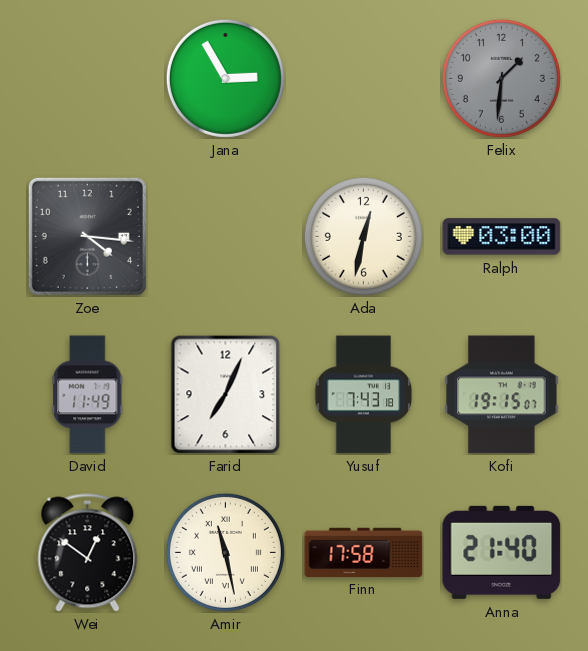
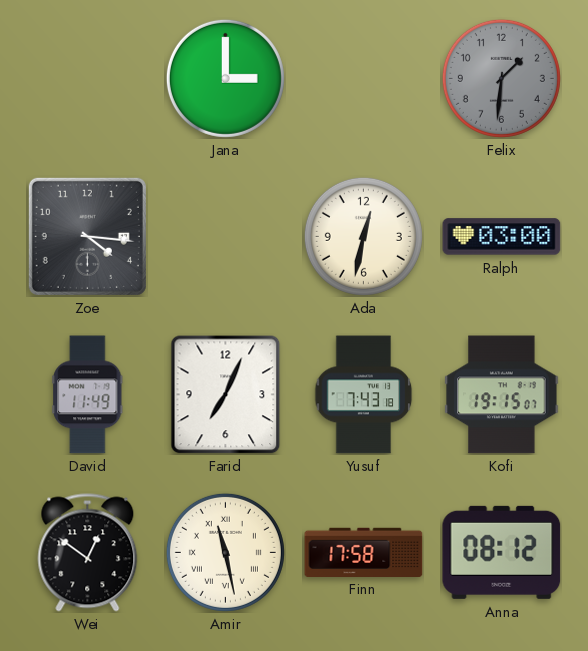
Jana: 2:55 -> 3:00 (225, 78)
Anna: 21:40 -> 08:12 (502, 552)
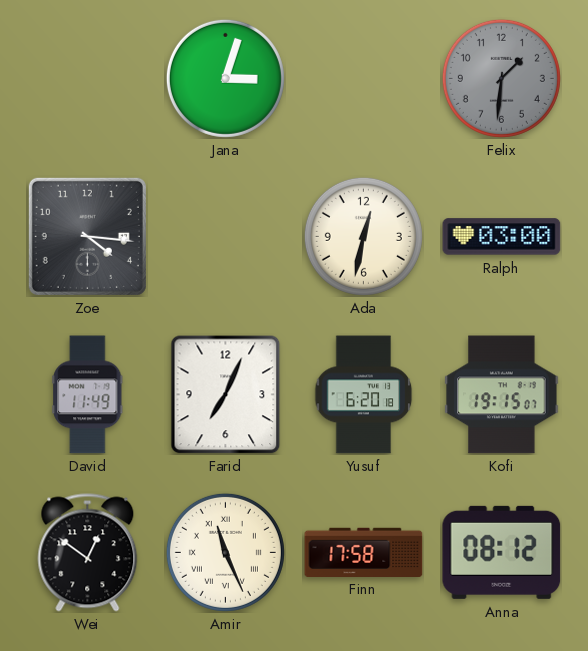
Jana: 3:00 -> 3:03 (225, 78)
Yusuf: 7:43 -> 6:20 (364, 395)
Amir: 11:28 -> 11:26 (225, 552)
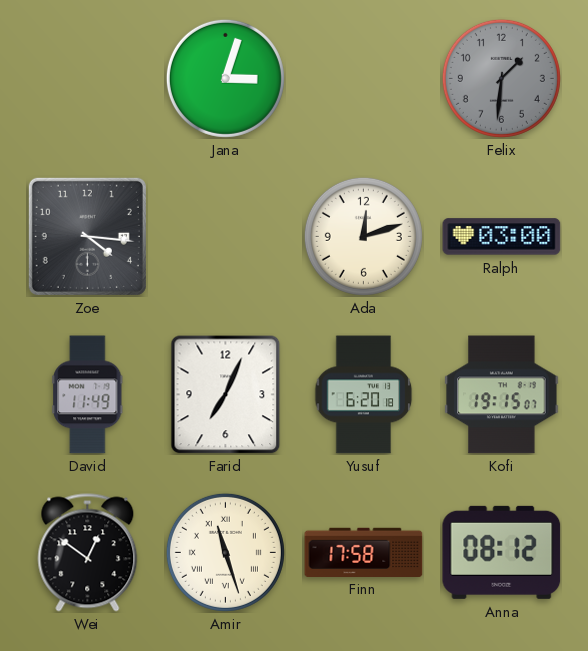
Ada: 12:32 -> 12:12 (363, 236)
Amir: 11:26 -> 11:27 (225, 552)
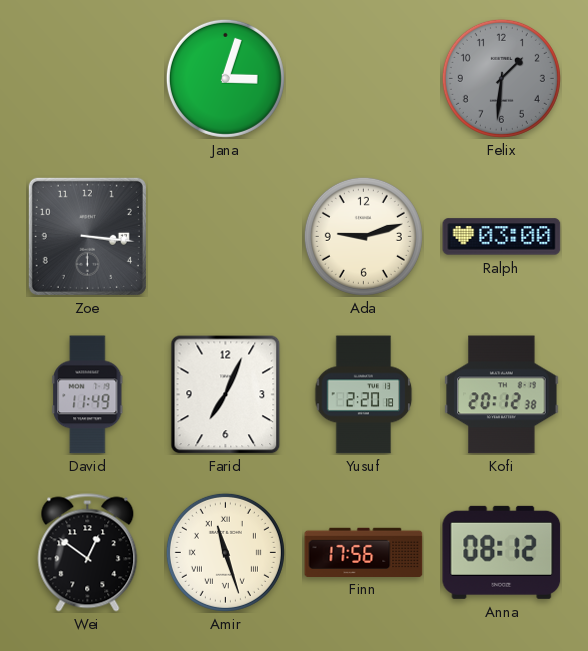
Zoe: 4:16 -> 3:16 (87, 236)
Ada: 12:12 -> 9:12 (363, 236)
Yusuf: 6:20 -> 2:20 (364, 395)
Kofi: 19:15 -> 20:12 (502, 395)
Finn: 17:58 -> 17:56 (364, 552)
